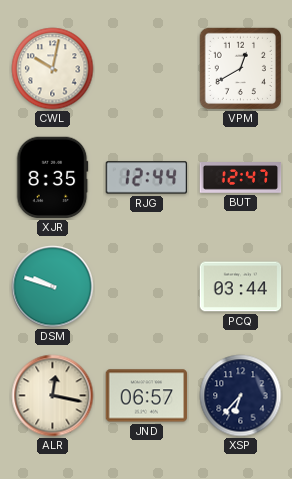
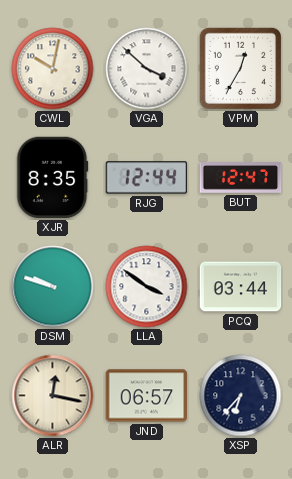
VGA: none -> 3:52 (147, 69)
VPM: 12:40 -> 12:35 (240, 68)
LLA: none -> 3:51 (147, 287)
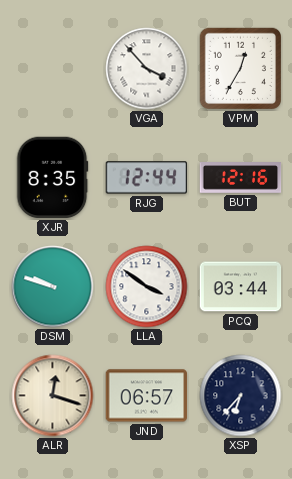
CWL: 10:02 -> none (53, 69)
VGA: 3:52 -> 3:53 (147, 69)
BUT: 12:47 -> 12:16 (241, 178)
ALR: 12:17 -> 12:18 (53, 396)
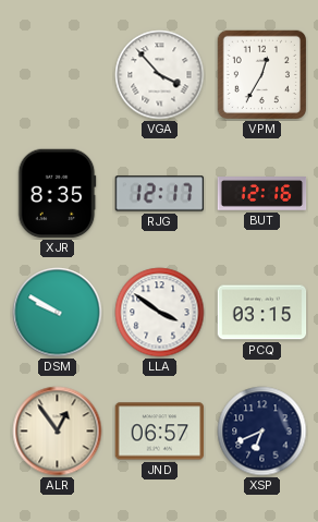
RJG: 12:44 -> 12:17 (160, 194)
DSM: 9:48 -> 9:50 (58, 313)
PCQ: 03:44 -> 03:15 (262, 313)
ALR: 12:18 -> 12:54 (58, 432)
XSP: 6:37 -> 6:41 (262, 432)
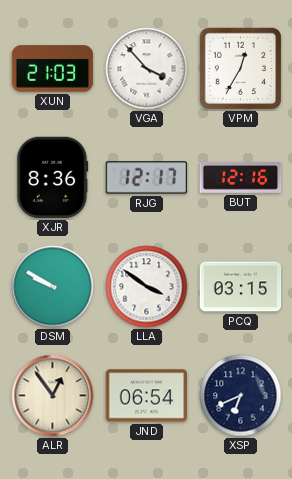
XUN: none -> 21:03 (53, 69)
XJR: 8:35 -> 8:36 (52, 178)
JND: 06:57 -> 06:54 (147, 396)
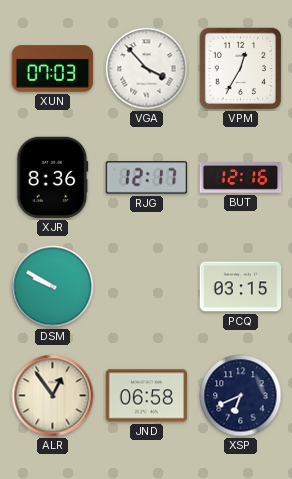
XUN: 21:03 -> 07:03 (53, 69)
LLA: 3:51 -> none (147, 287)
JND: 06:54 -> 06:58 (147, 396)
